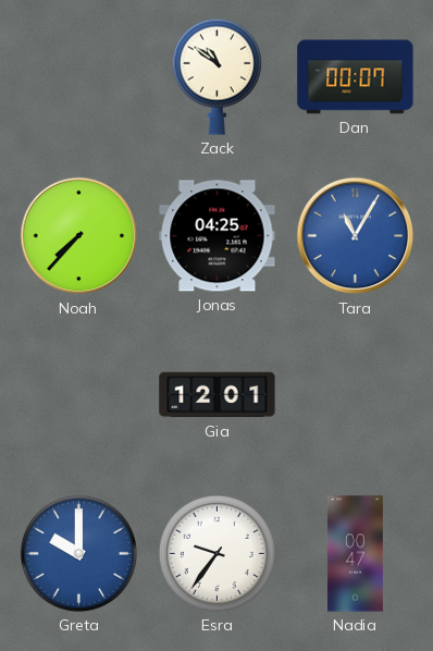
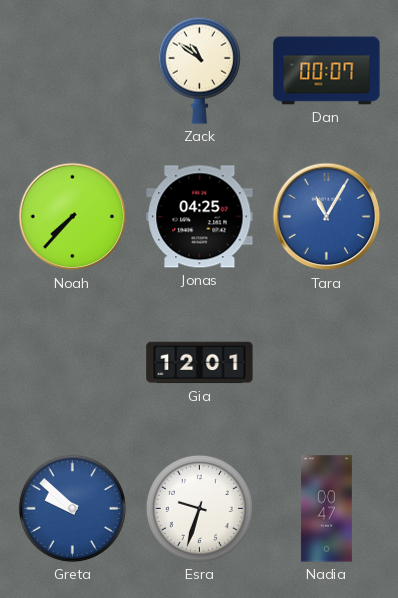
Greta: 10:00 -> 9:52 (72, 508)
Esra: 9:36 -> 9:33 (199, 508)
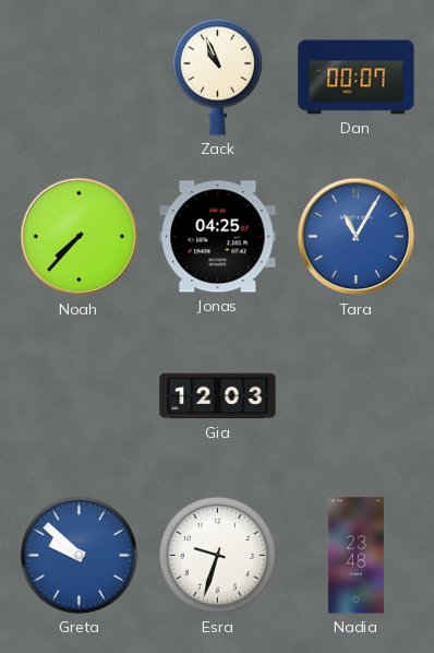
Zack: 10:51 -> 10:56 (217, 76)
Gia: 12:01 -> 12:03 (218, 396)
Nadia: 00:47 -> 23:48 (355, 556)
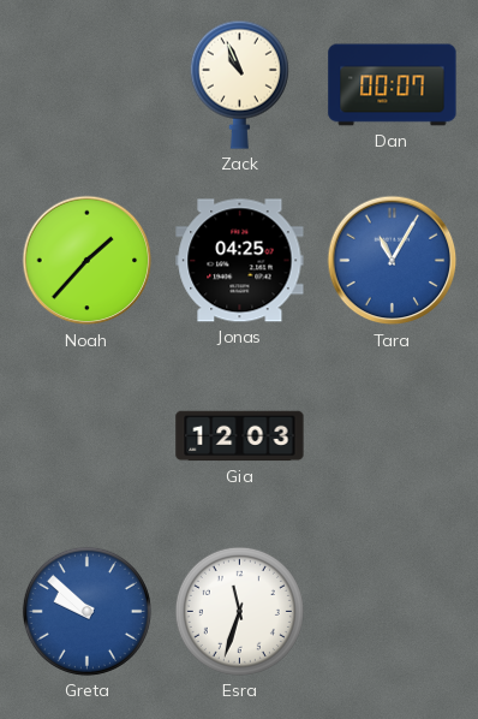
Noah: 7:37 -> 1:37 (88, 261)
Esra: 9:33 -> 11:33 (239, 611)
Nadia: 23:48 -> none (355, 556)
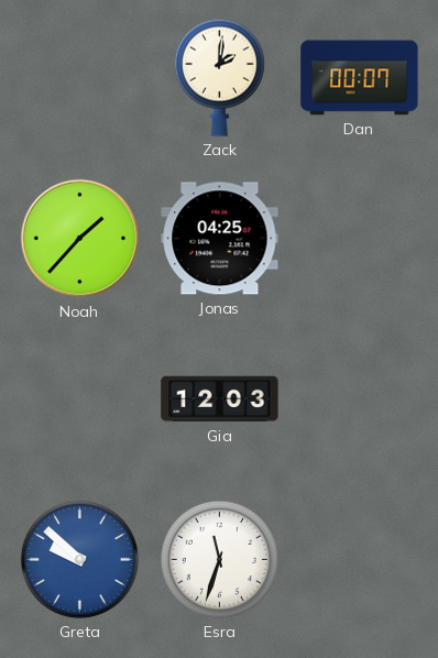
Zack: 10:56 -> 2:01 (219, 77)
Tara: 11:05 -> none (393, 261)
